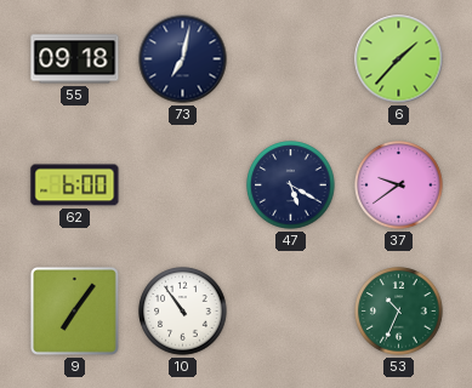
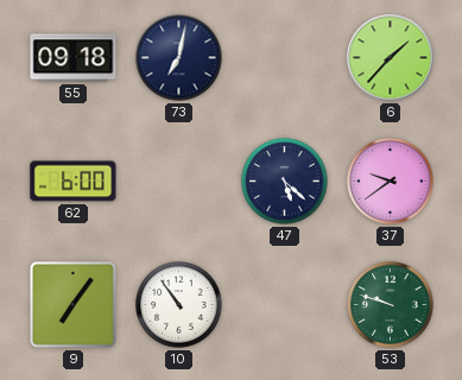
47: 5:20 -> 5:22 (285, 182)
53: 10:34 -> 9:48 (391, 305)
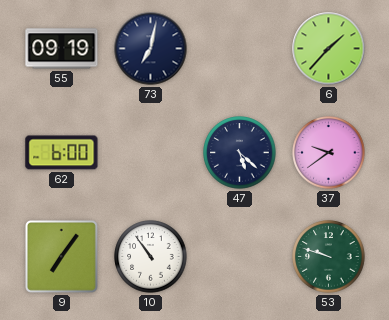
55: 09:18 -> 09:19 (62, 49)
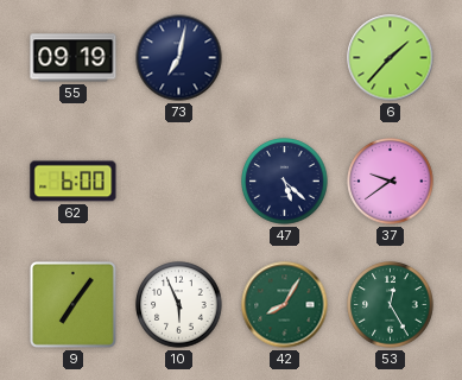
10: 10:54 -> 5:56 (179, 305)
42: none -> 8:05 (285, 305)
53: 9:48 -> 12:25 (391, 305)
